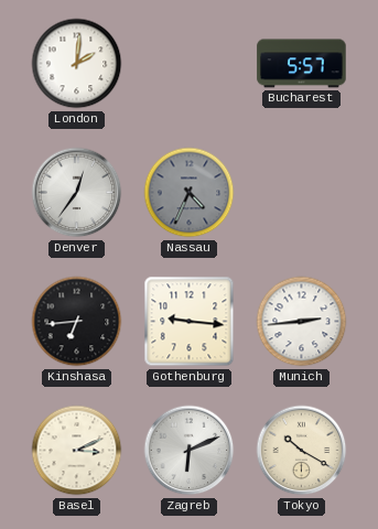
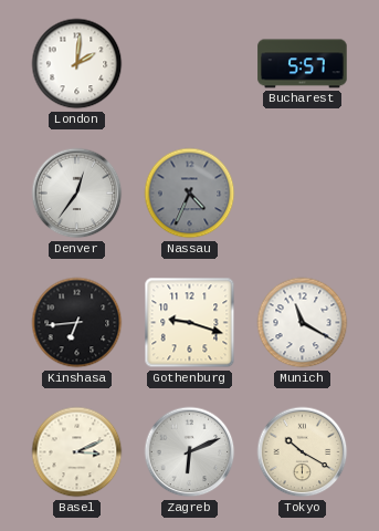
Gothenburg: 9:16 -> 9:18 (190, 323)
Munich: 2:44 -> 11:20 (303, 323)
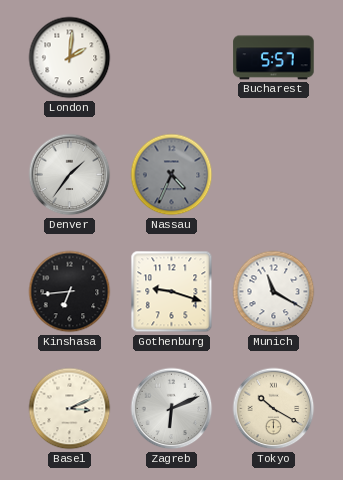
Denver: 12:36 -> 1:36 (70, 175)
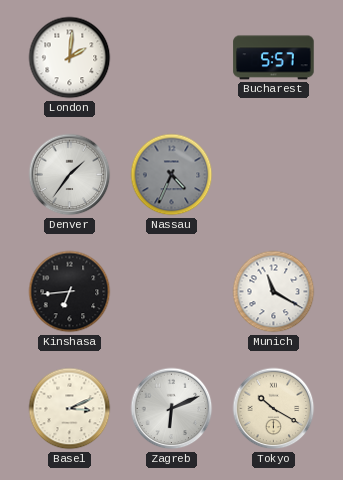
Gothenburg: 9:18 -> none (172, 292)
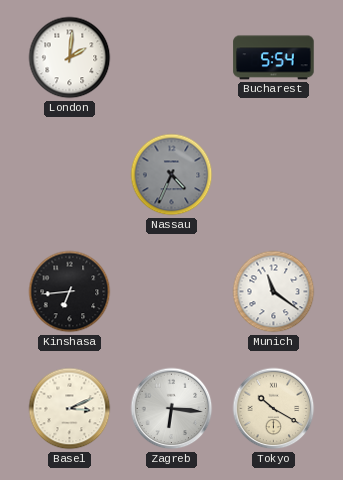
Bucharest: 5:57 -> 5:54 (274, 58)
Denver: 1:36 -> none (70, 175)
Munich: 11:20 -> 11:21 (274, 292)
Zagreb: 6:11 -> 6:16 (172, 409)
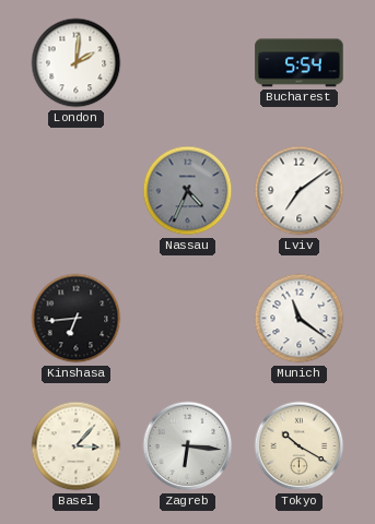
Lviv: none -> 7:09 (300, 191)
Basel: 3:11 -> 3:07 (77, 446)
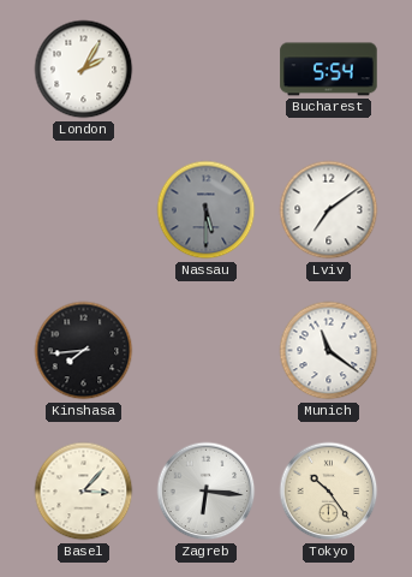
London: 2:01 -> 2:05 (84, 70)
Nassau: 4:34 -> 5:30 (207, 210)
Kinshasa: 6:44 -> 7:44 (84, 351)
Tokyo: 10:20 -> 10:24 (329, 492)
